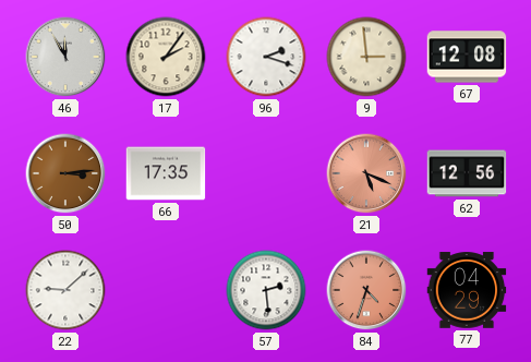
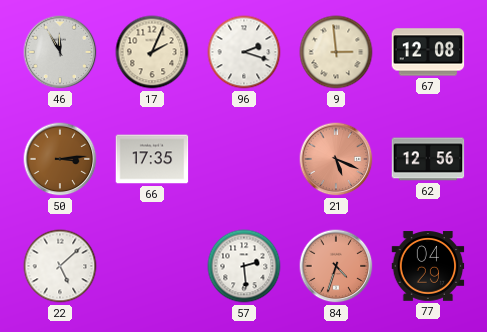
17: 2:06 -> 2:04 (152, 52)
22: 9:08 -> 5:08 (60, 266)
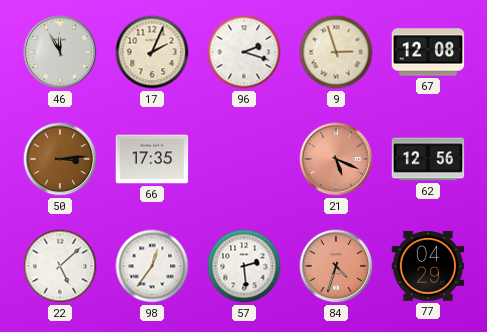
9: 2:59 -> 2:57 (336, 52)
98: none -> 12:36 (152, 266)
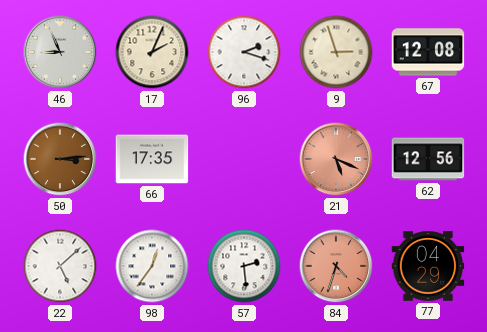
46: 11:55 -> 8:56 (60, 52)
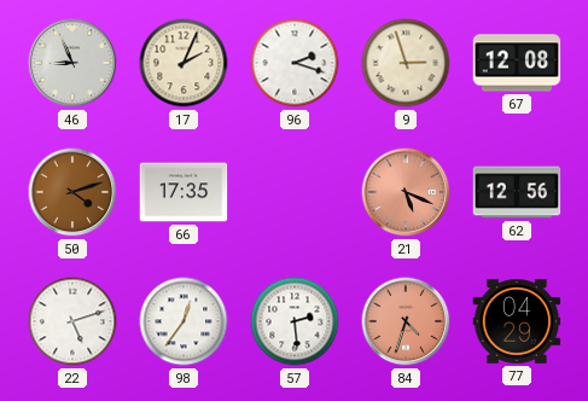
50: 3:14 -> 4:12 (72, 192)
22: 5:08 -> 5:12 (72, 321)
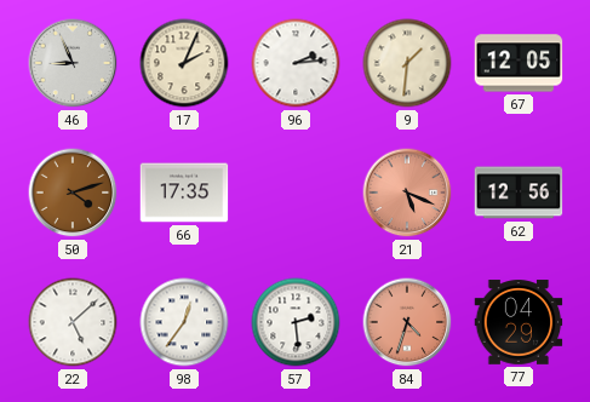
96: 2:18 -> 2:14 (296, 63)
9: 2:57 -> 1:31 (407, 63)
67: 12:08 -> 12:05 (519, 63)
22: 5:12 -> 5:08 (73, 322)
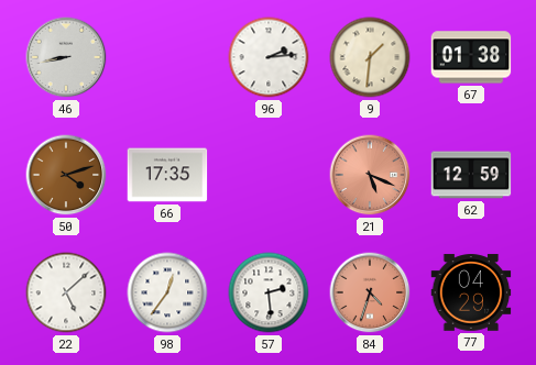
46: 8:56 -> 8:43 (66, 57)
17: 2:04 -> none (184, 63)
67: 12:05 -> 01:38 (471, 57)
62: 12:56 -> 12:59 (471, 175)
